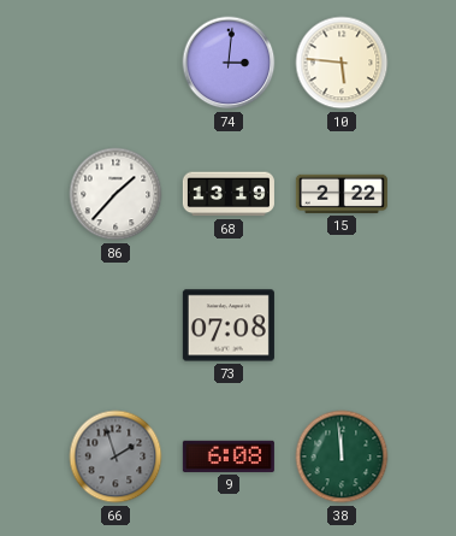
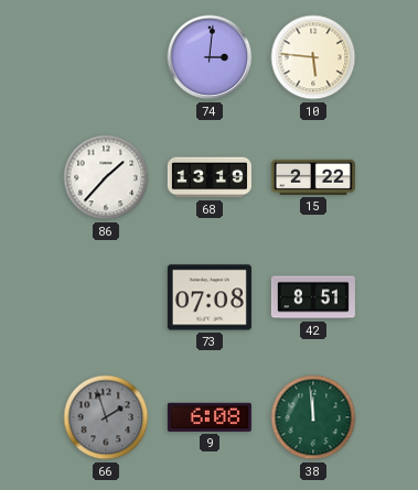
42: none -> 8:51 (313, 297)
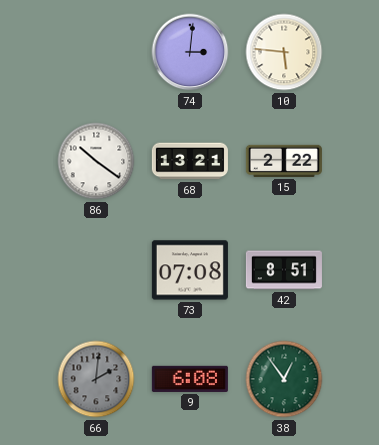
86: 1:37 -> 10:21 (96, 161)
68: 13:19 -> 13:21 (190, 161)
66: 1:57 -> 2:01 (96, 379)
38: 11:59 -> 12:54 (284, 379)
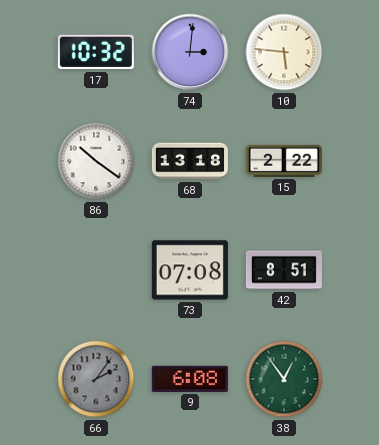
17: none -> 10:32 (96, 52)
68: 13:21 -> 13:18 (190, 161)
66: 2:01 -> 2:06 (96, 379)
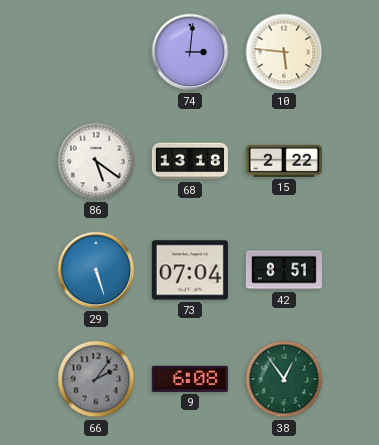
17: 10:32 -> none (96, 52)
86: 10:21 -> 5:21 (96, 161)
29: none -> 5:27 (96, 270)
73: 07:08 -> 07:04 (190, 270)
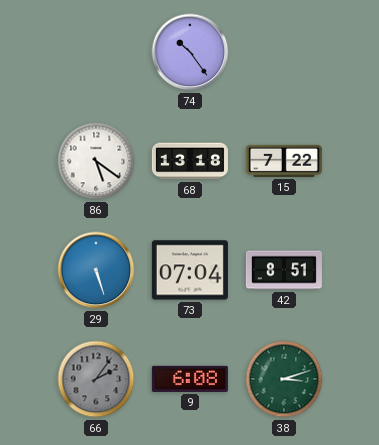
74: 3:01 -> 10:24 (190, 52)
10: 5:46 -> none (284, 52)
15: 2:22 -> 7:22 (284, 161)
38: 12:54 -> 3:12 (284, 379)
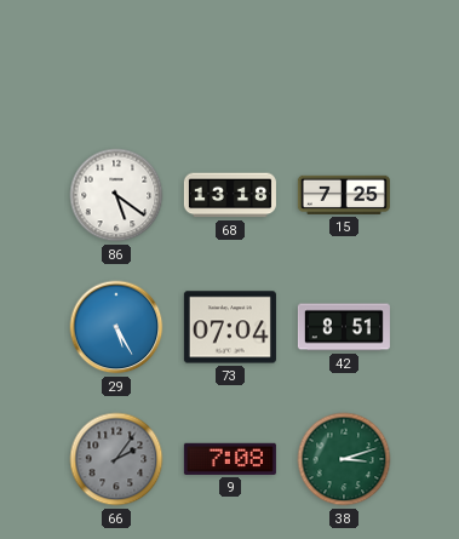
74: 10:24 -> none (190, 52)
15: 7:22 -> 7:25 (344, 195)
29: 5:27 -> 5:25 (116, 327)
9: 6:08 -> 7:08 (230, 459)
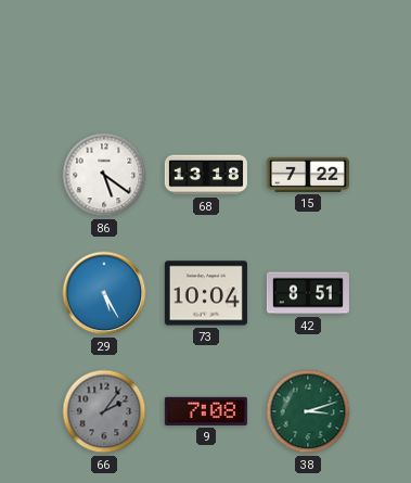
15: 7:25 -> 7:22 (308, 175)
73: 07:04 -> 10:04 (206, 293)
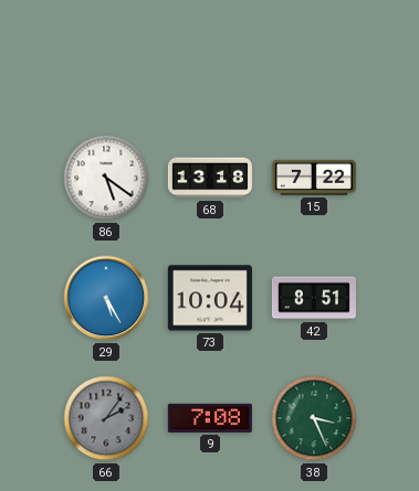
38: 3:12 -> 3:26 (314, 418)
